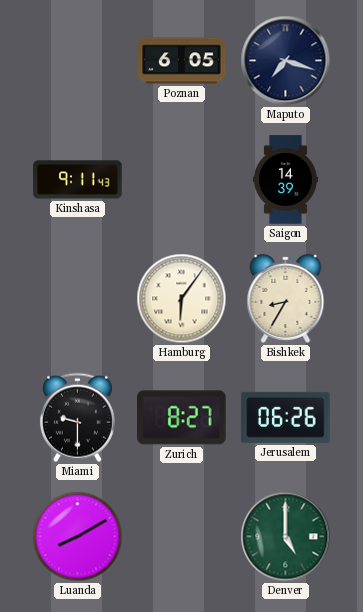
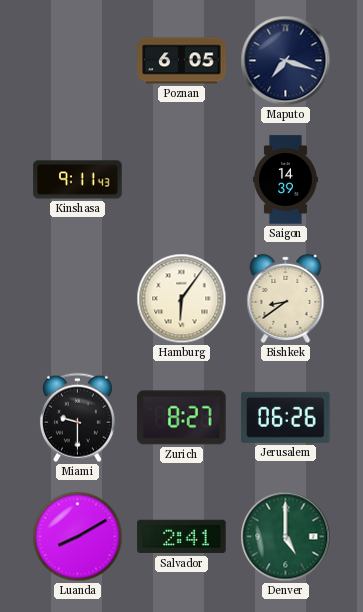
Bishkek: 8:35 -> 8:39 (286, 298)
Salvador: none -> 2:41 (182, 537)
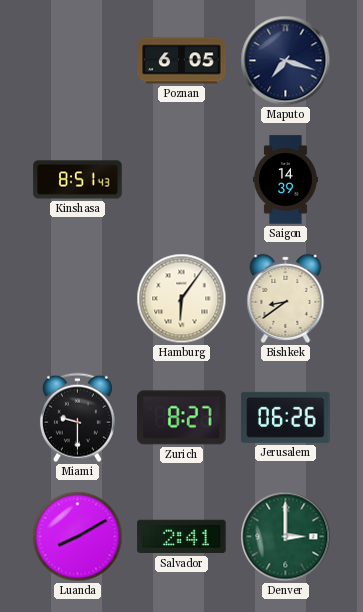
Kinshasa: 9:11 -> 8:51 (78, 180)
Denver: 5:00 -> 3:00 (286, 537)
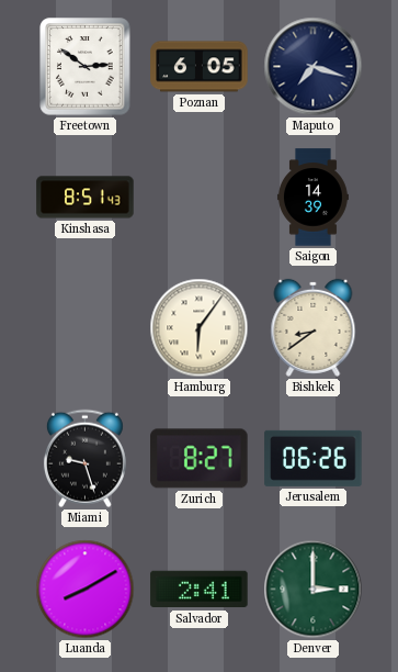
Freetown: none -> 2:51 (86, 67)
Miami: 9:30 -> 9:27 (84, 459)
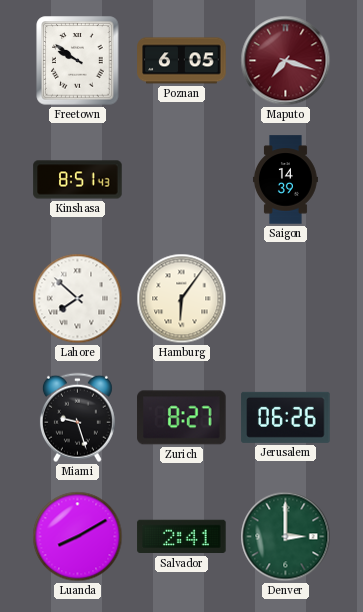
Freetown: 2:51 -> 9:51 (78, 61)
Maputo dial: navy -> burgundy (286, 61)
Lahore: none -> 7:52 (78, 299)
Bishkek: 8:39 -> none (314, 327)
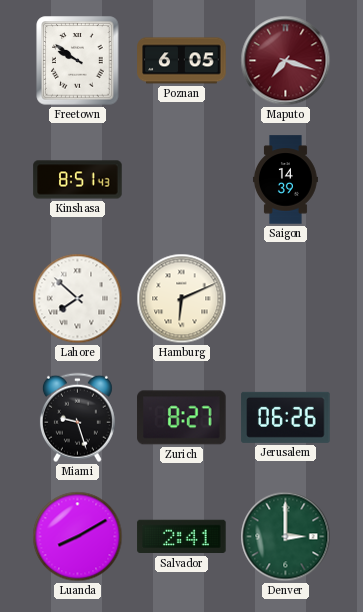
Hamburg: 6:06 -> 6:11 (182, 299)
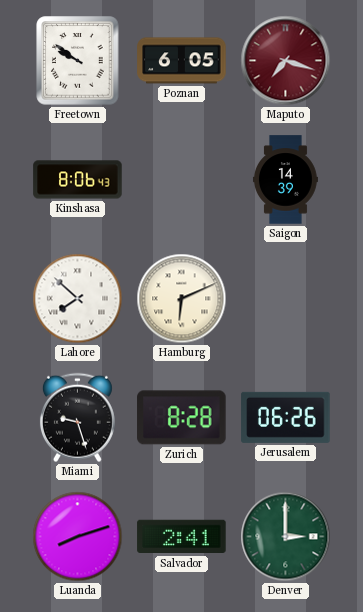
Kinshasa: 8:51 -> 8:06 (78, 180)
Zurich: 8:27 -> 8:28 (182, 418)
Luanda: 8:10 -> 8:12 (78, 537)
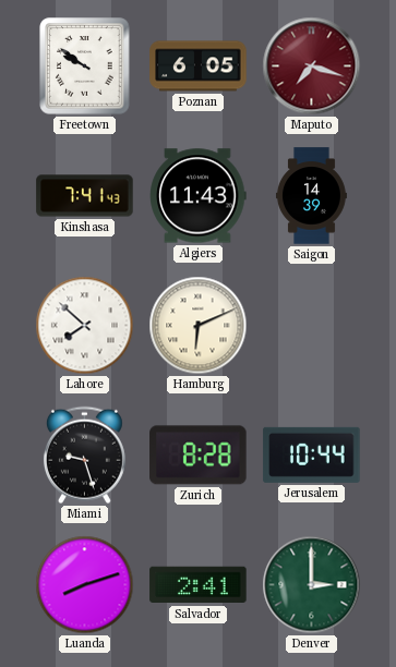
Kinshasa: 8:06 -> 7:41 (85, 196)
Algiers: none -> 11:43 (199, 196)
Jerusalem: 06:26 -> 10:44 (312, 454)
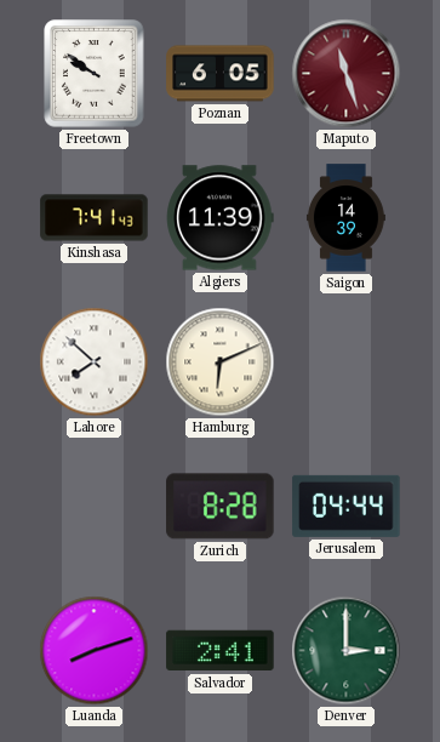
Maputo: 7:18 -> 11:27 (347, 74)
Algiers: 11:43 -> 11:39 (221, 218)
Miami: 9:27 -> none (84, 456)
Jerusalem: 10:44 -> 04:44 (347, 506)
